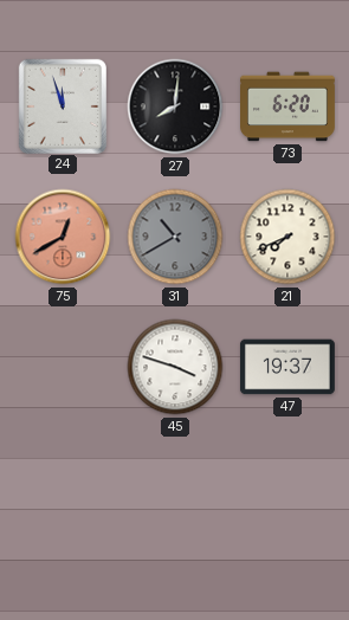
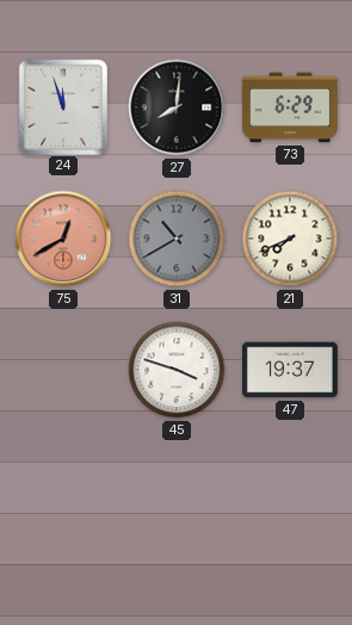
73: 6:20 -> 6:29 (291, 107)
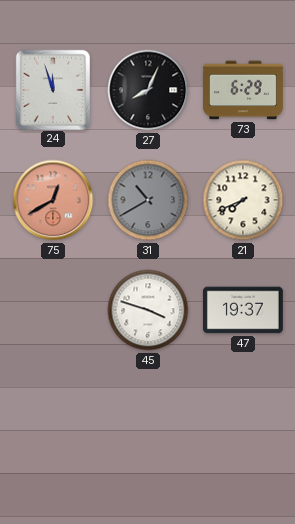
27: 8:01 -> 8:04 (148, 90)
